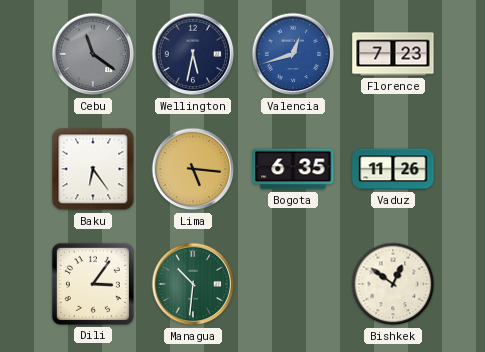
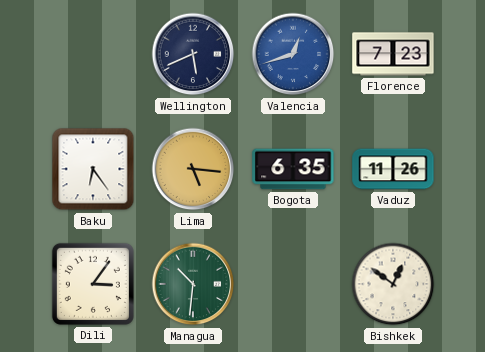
Cebu: 11:21 -> none (93, 54)
Wellington: 5:32 -> 5:41 (193, 54)
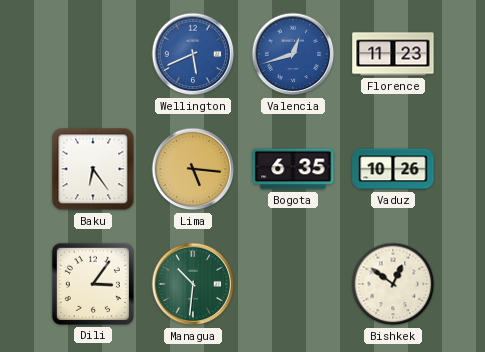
Wellington dial: navy -> blue (193, 54)
Florence: 7:23 -> 11:23 (393, 54)
Vaduz: 11:26 -> 10:26 (393, 169)
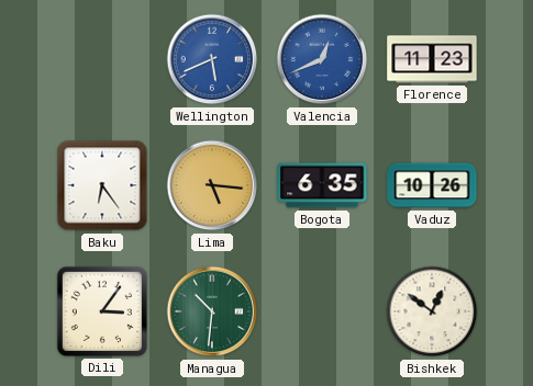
Valencia: 12:42 -> 12:41 (322, 59)
